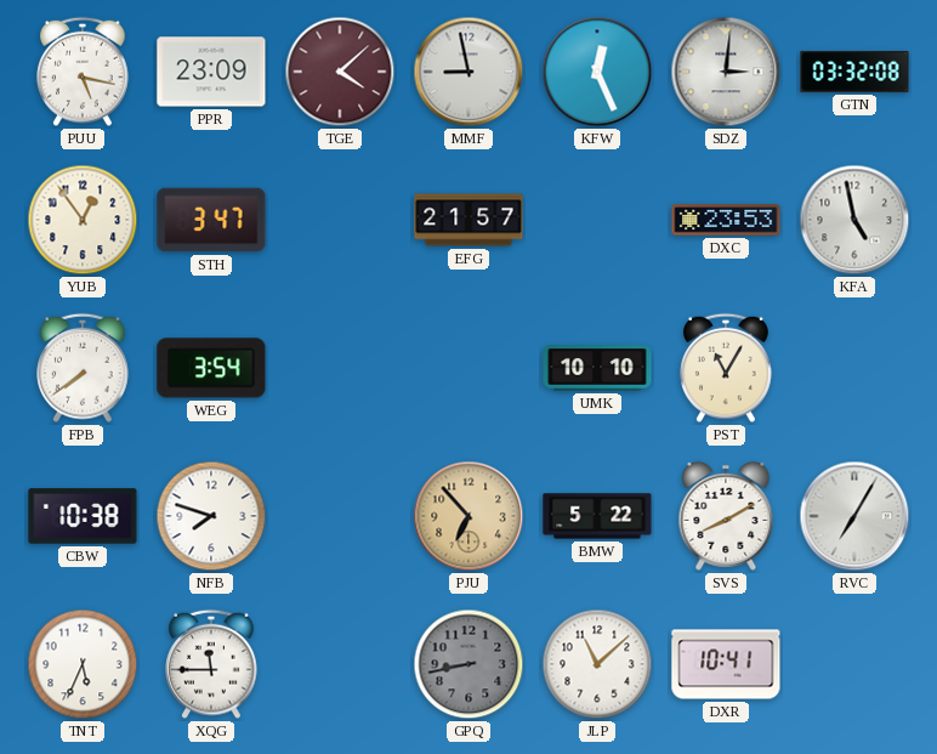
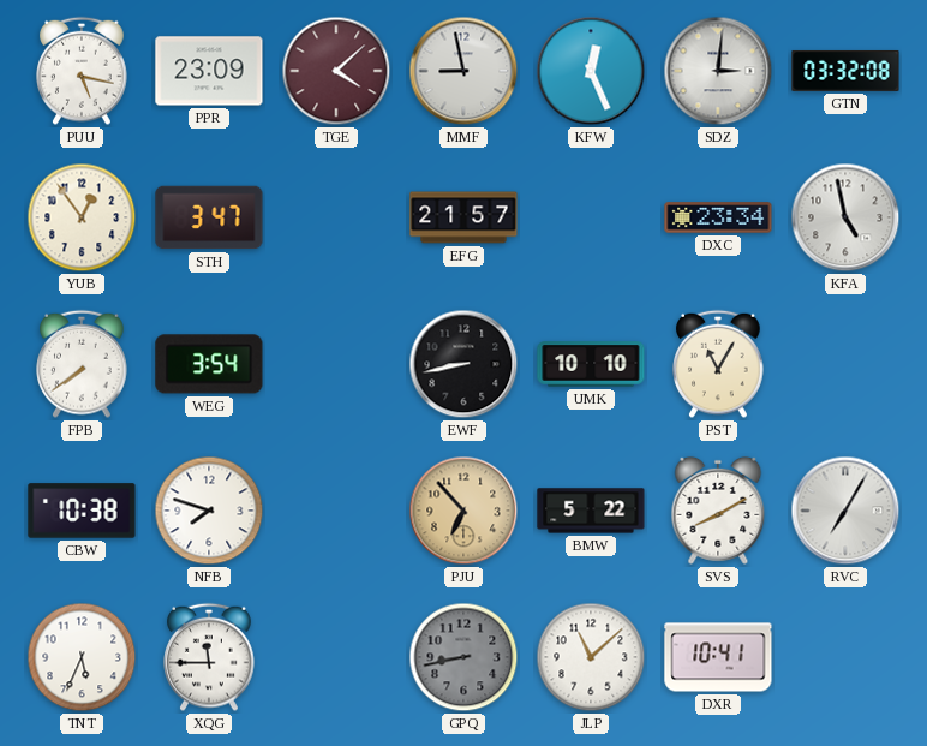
DXC: 23:53 -> 23:34 (718, 217)
EWF: none -> 8:43 (463, 364)
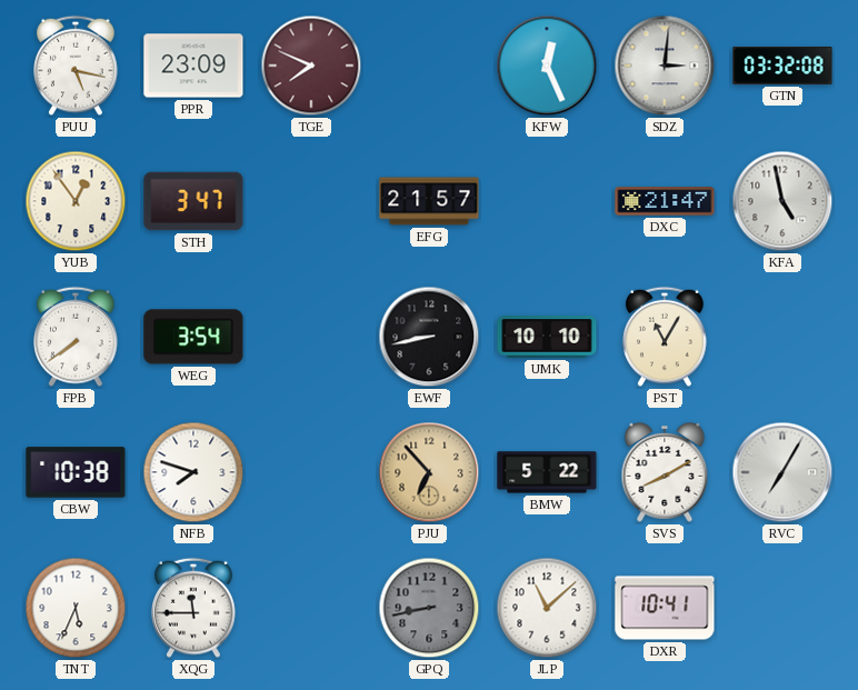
TGE: 4:08 -> 7:49 (311, 66)
MMF: 8:58 -> none (463, 71)
DXC: 23:34 -> 21:47 (665, 201)
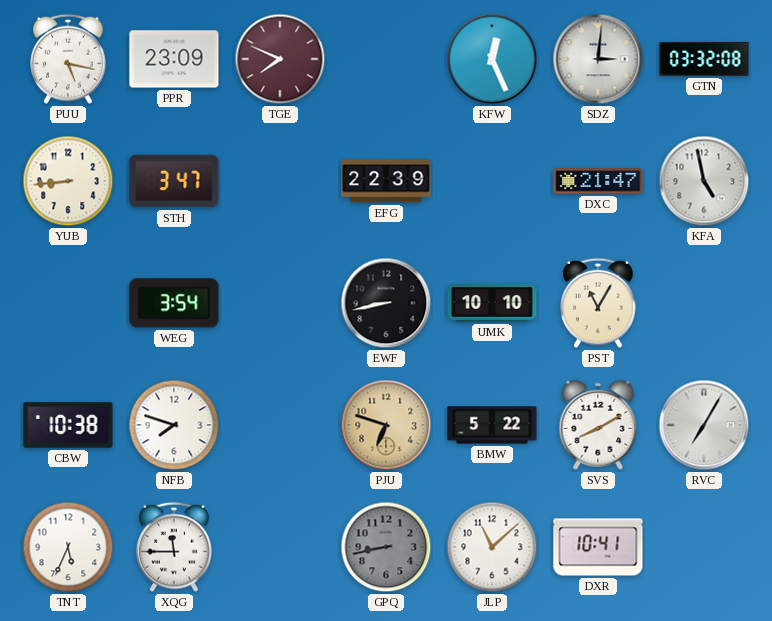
YUB: 12:54 -> 8:44 (68, 181)
EFG: 21:57 -> 22:39 (386, 181)
FPB: 7:39 -> none (76, 337)
PJU: 6:53 -> 6:48 (386, 425)
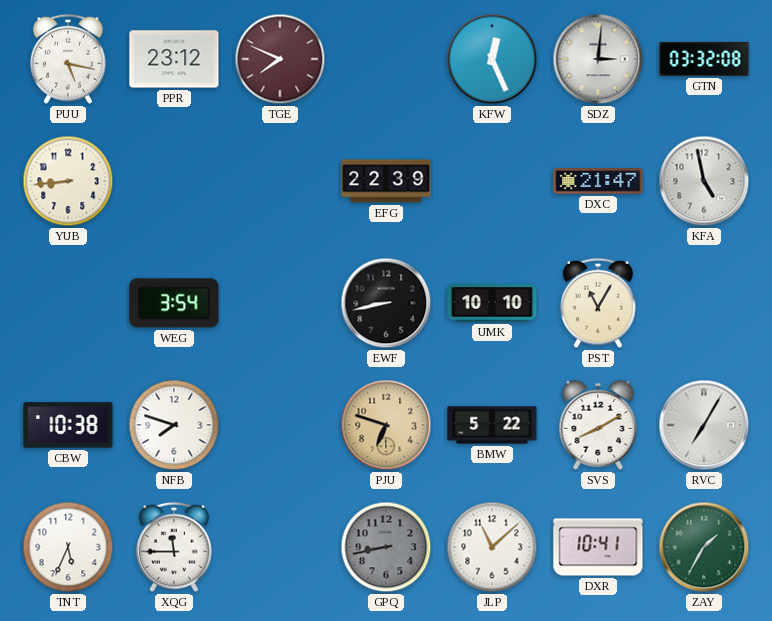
PPR: 23:09 -> 23:12 (174, 59)
STH: 3:47 -> none (174, 181)
ZAY: none -> 1:35 (704, 547)
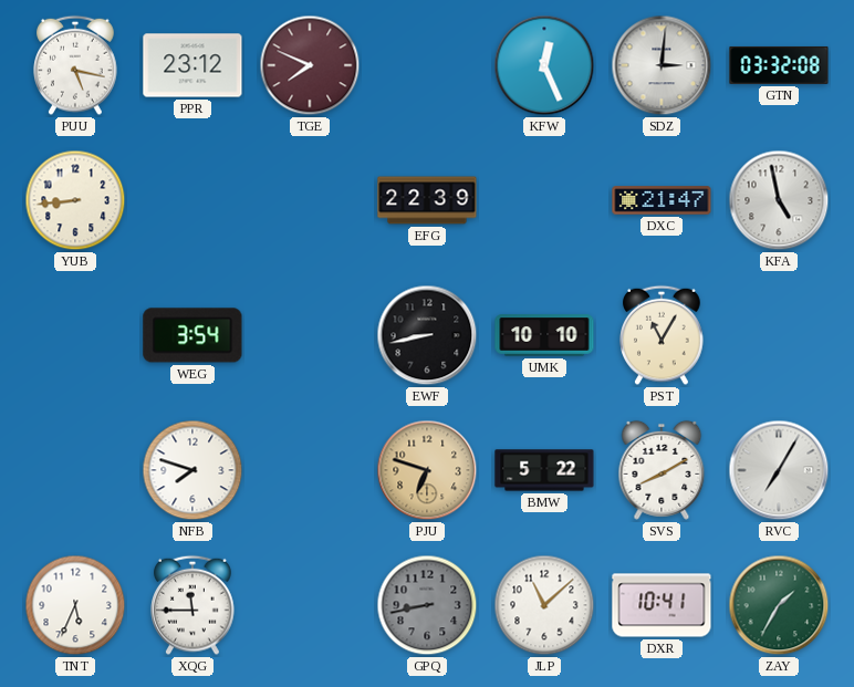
CBW: 10:38 -> none (68, 425)
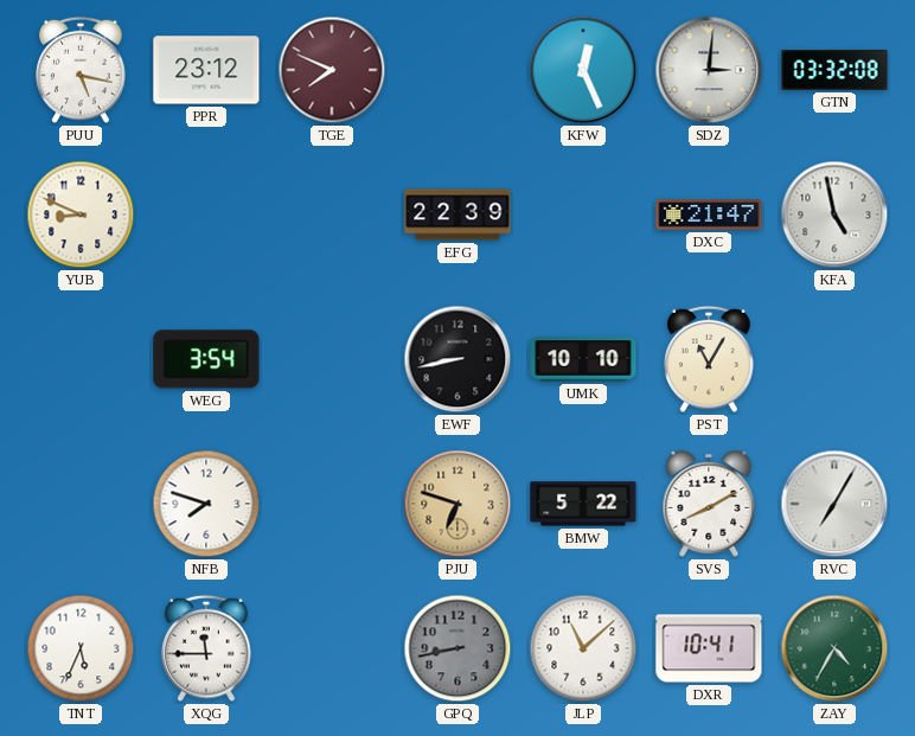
YUB: 8:44 -> 8:49 (81, 215)
ZAY: 1:35 -> 4:35 (834, 648)
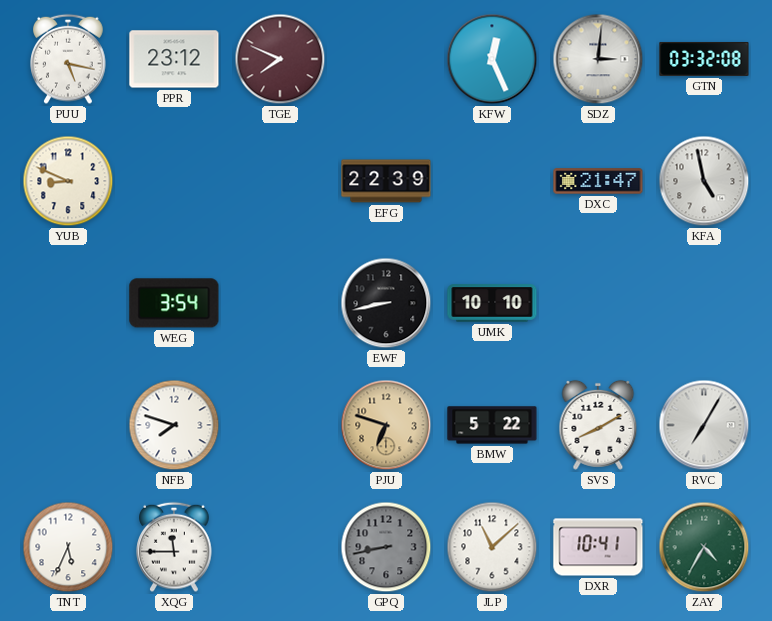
PST: 11:05 -> none (709, 359)
